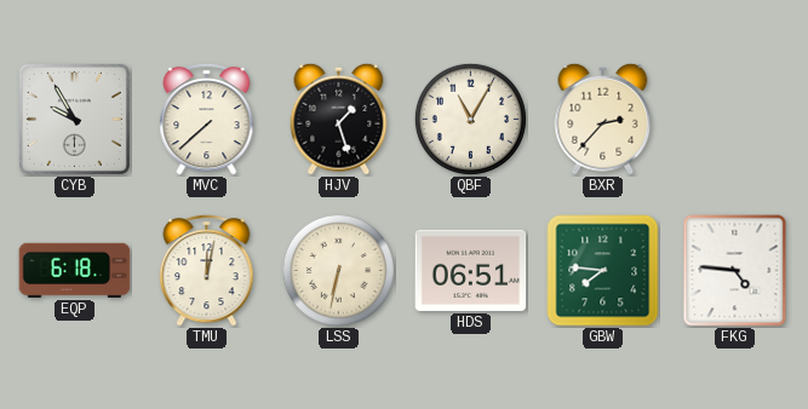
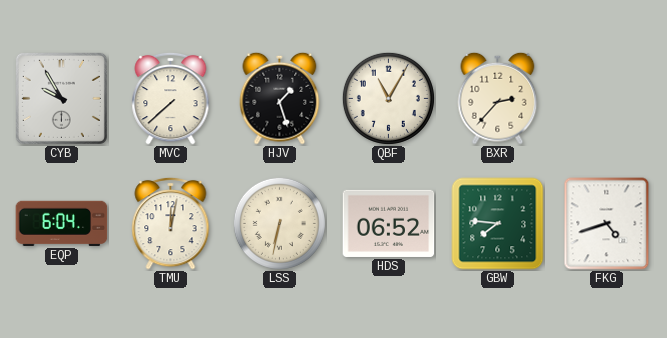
EQP: 6:18 -> 6:04 (62, 223)
HDS: 06:51 -> 06:52 (389, 223)
FKG: 4:46 -> 4:42 (607, 224)
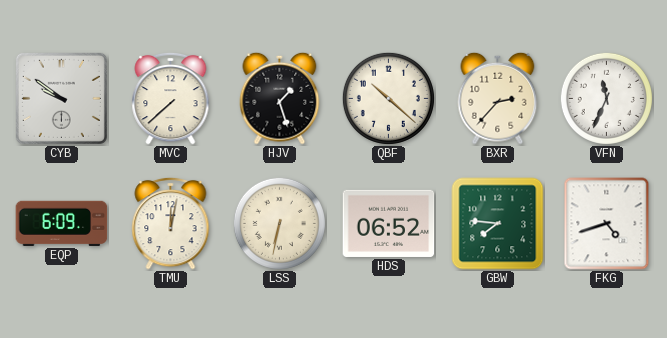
CYB: 9:55 -> 9:51 (61, 98)
QBF: 11:05 -> 10:22 (388, 98)
VFN: none -> 11:34 (606, 98)
EQP: 6:04 -> 6:09 (62, 223)
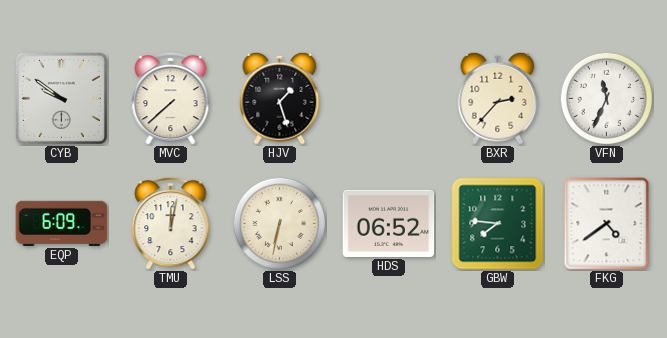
QBF: 10:22 -> none (388, 98)
FKG: 4:42 -> 4:39 (607, 224)
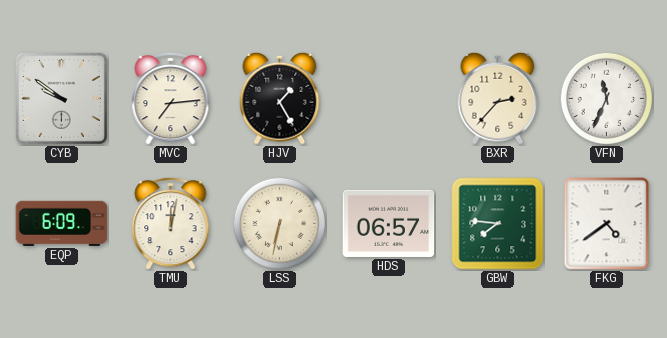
MVC: 7:38 -> 7:14 (171, 98)
HJV: 1:27 -> 1:25 (280, 98)
HDS: 06:52 -> 06:57 (389, 223)
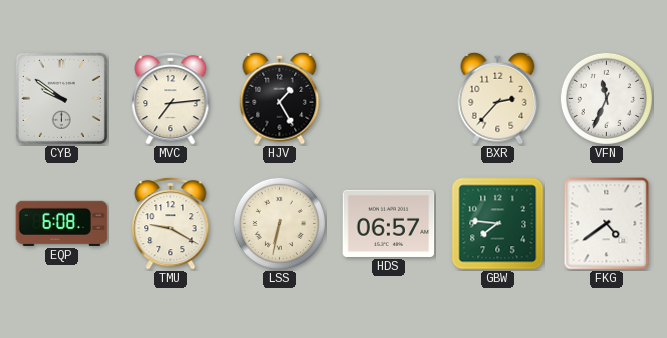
EQP: 6:09 -> 6:08 (62, 223)
TMU: 12:02 -> 9:20 (171, 223)
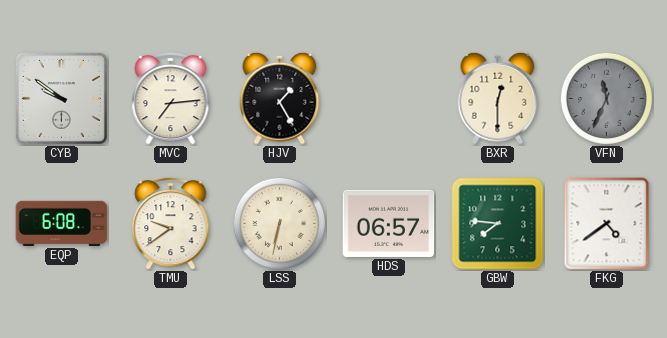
BXR: 2:37 -> 12:30 (498, 98)
VFN dial: white -> grey (606, 98)
TMU: 9:20 -> 9:39 (171, 223)
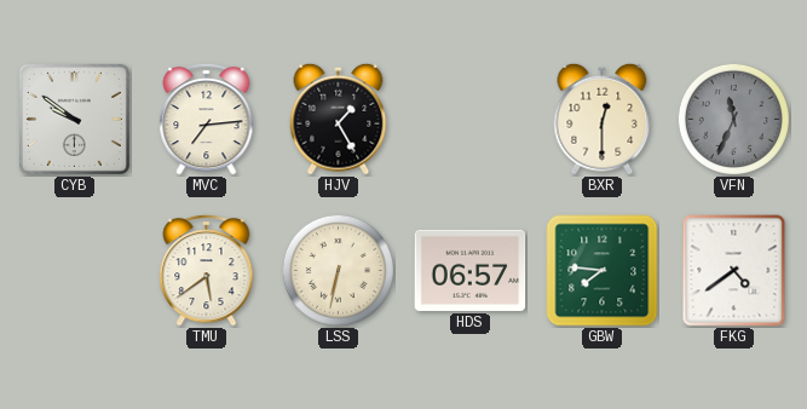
EQP: 6:08 -> none (62, 223)
TMU: 9:39 -> 5:39 (207, 270)
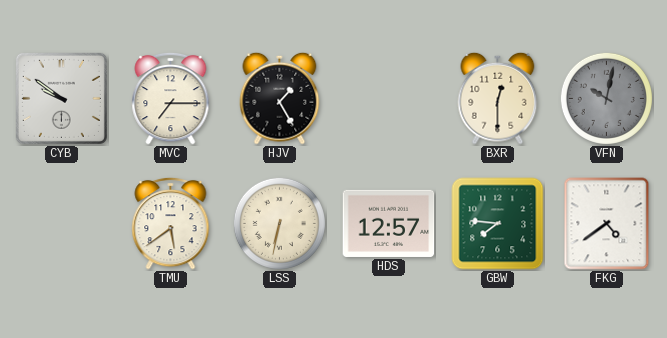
MVC: 7:14 -> 7:15 (171, 98)
VFN: 11:34 -> 10:02 (606, 98)
HDS: 06:57 -> 12:57 (389, 223)
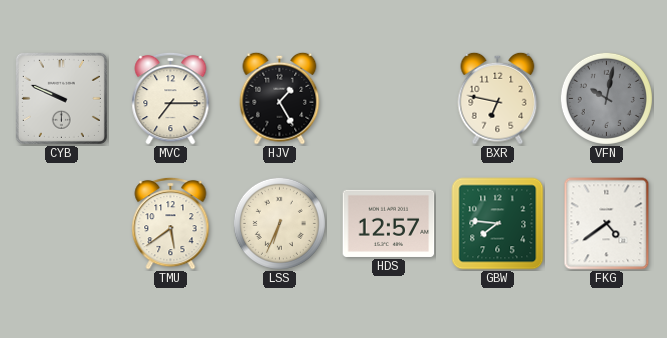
CYB: 9:51 -> 9:49 (61, 98)
BXR: 12:30 -> 6:47 (498, 98)
LSS: 6:32 -> 6:34 (279, 223)
